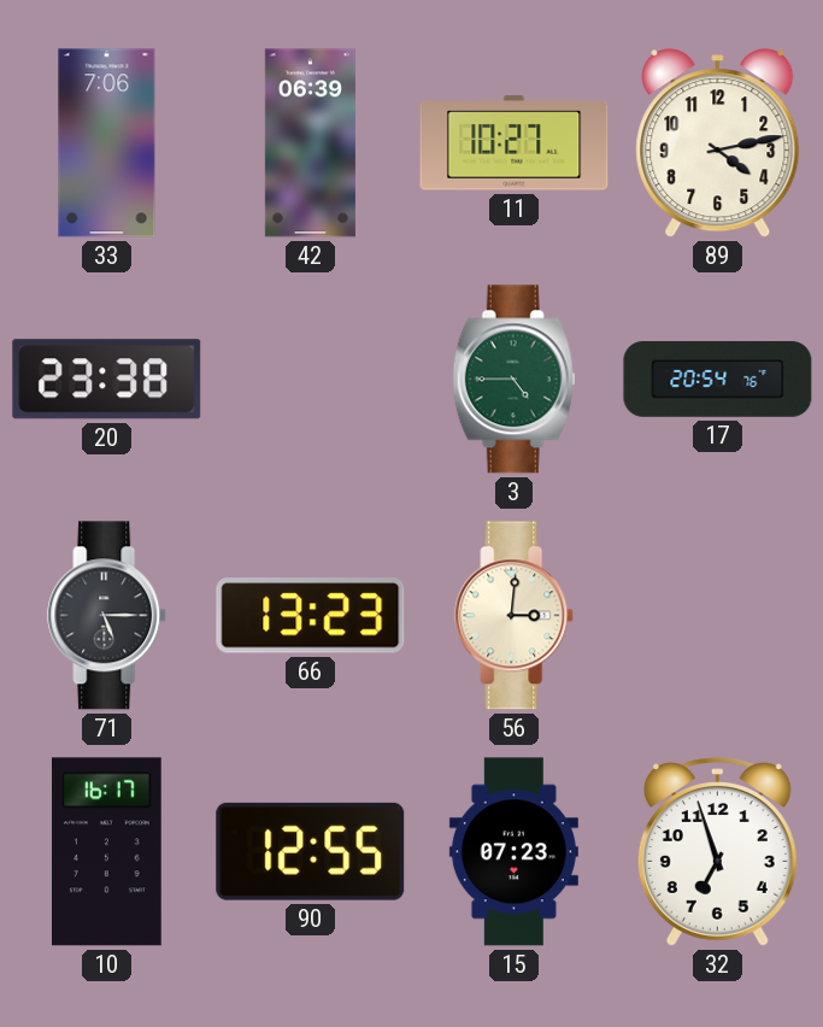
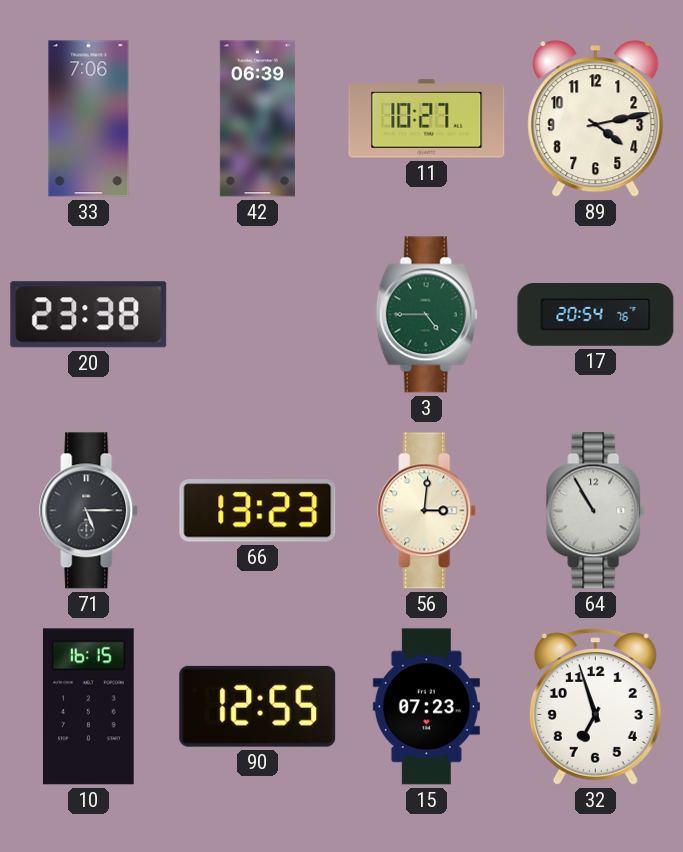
64: none -> 10:55 (596, 511)
10: 16:17 -> 16:15 (89, 707)
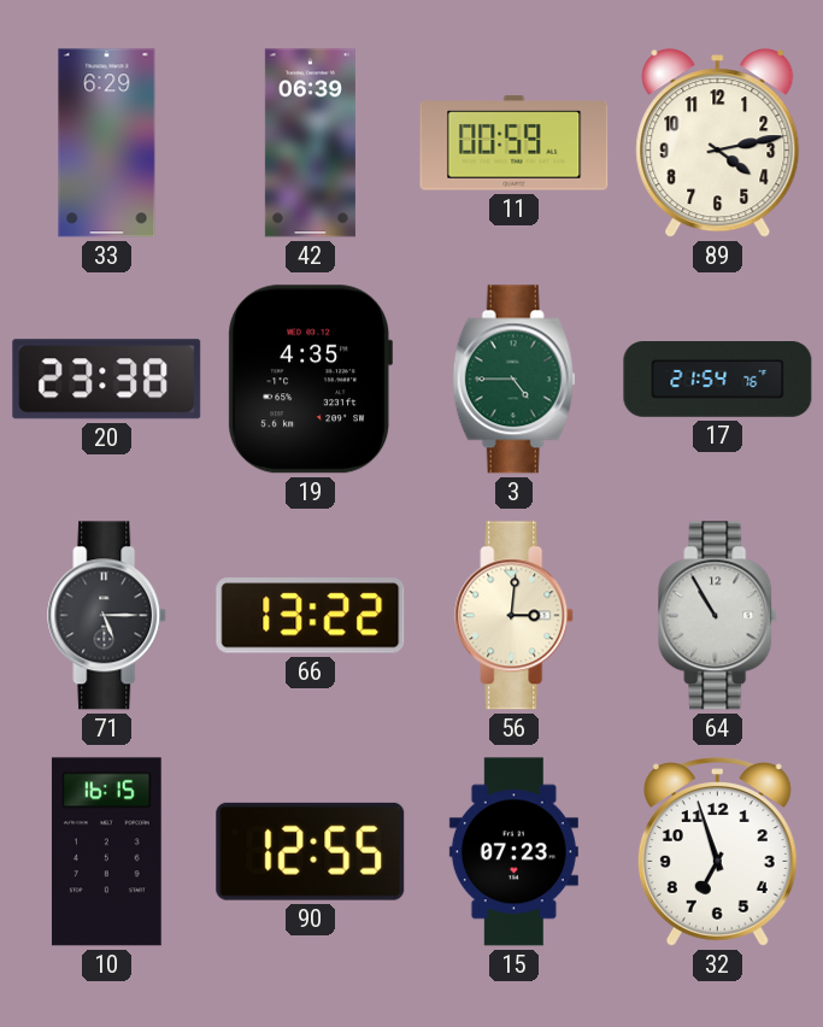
33: 7:06 -> 6:29 (107, 143)
11: 10:27 -> 00:59 (515, 143)
19: none -> 4:35 (310, 380)
17: 20:54 -> 21:54 (718, 380)
66: 13:23 -> 13:22 (311, 616)
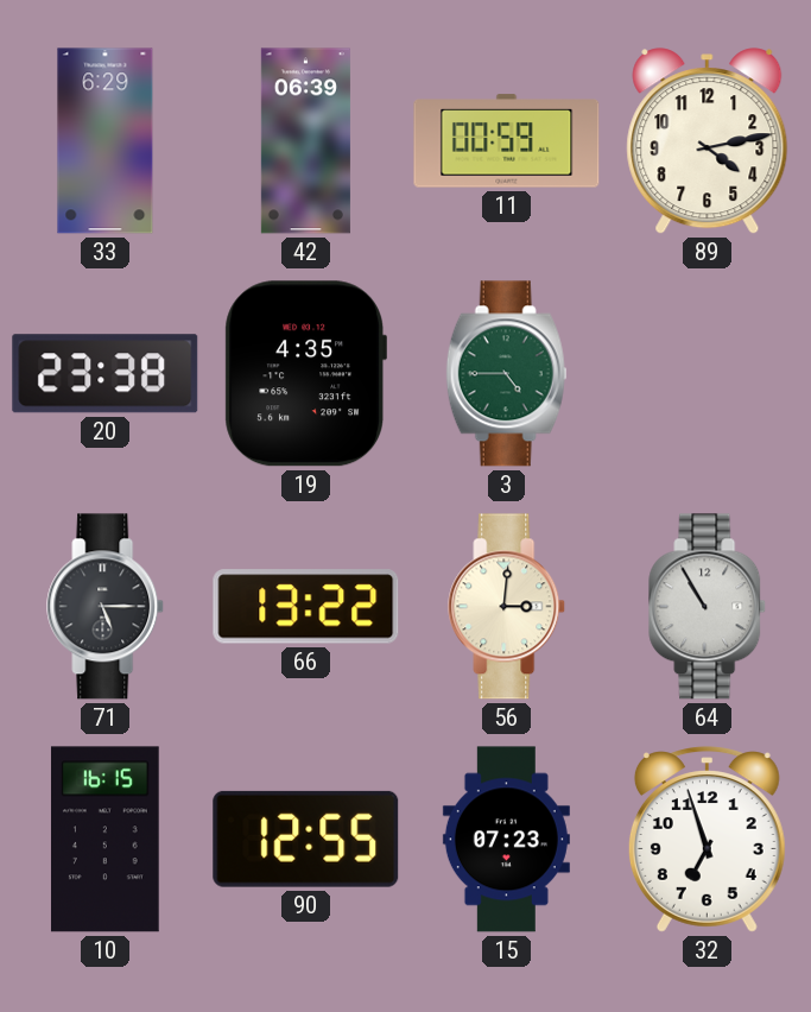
17: 21:54 -> none (718, 380)
